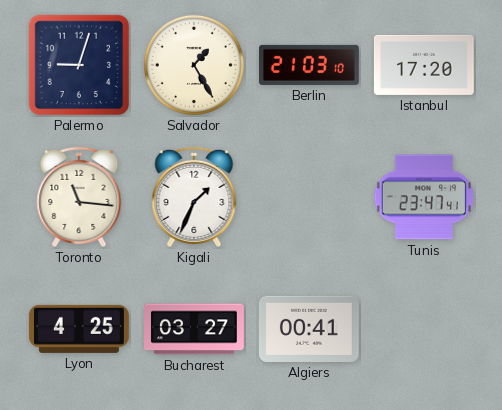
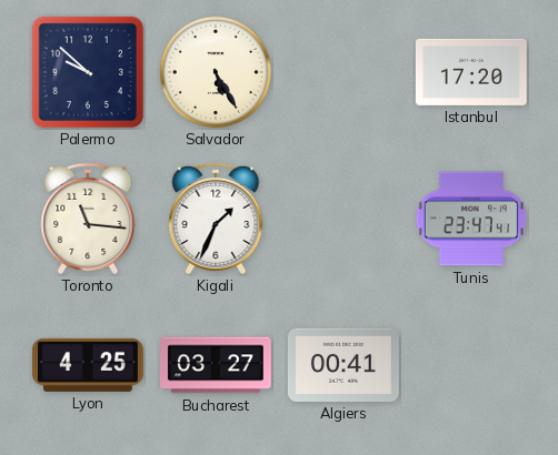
Palermo: 9:03 -> 9:52 (88, 72)
Salvador: 1:25 -> 5:25 (216, 72)
Berlin: 21:03 -> none (310, 65)
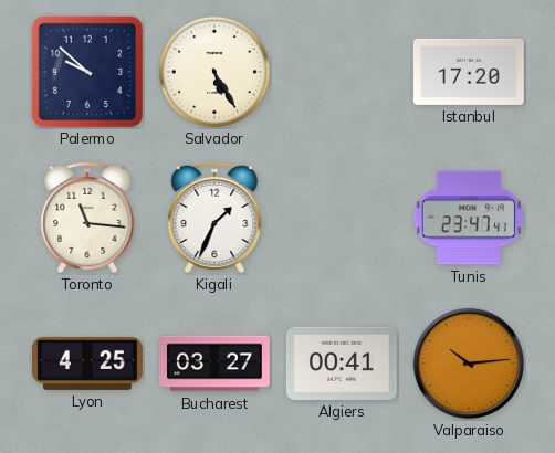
Valparaiso: none -> 10:14 (469, 364)
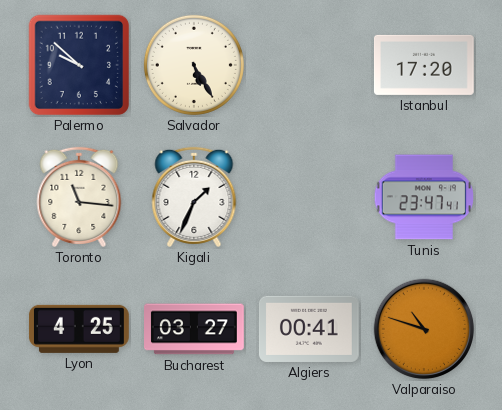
Valparaiso: 10:14 -> 10:48 (424, 329)
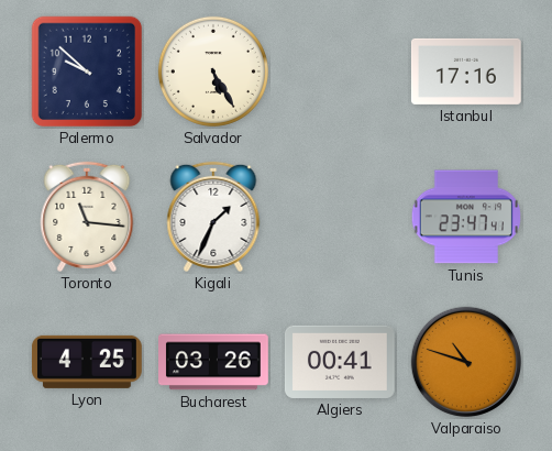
Istanbul: 17:20 -> 17:16 (466, 71)
Bucharest: 03:27 -> 03:26 (214, 362)
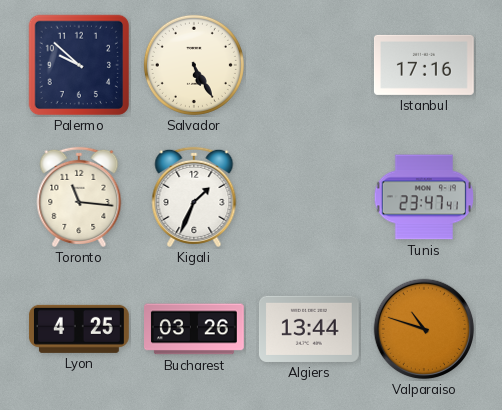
Algiers: 00:41 -> 13:44 (309, 329)
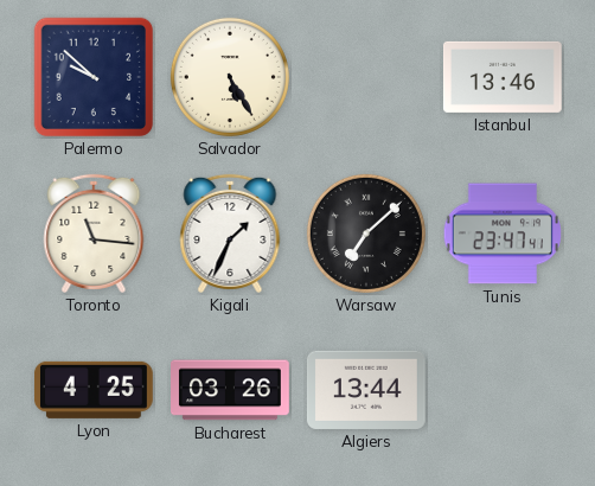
Istanbul: 17:16 -> 13:46 (503, 77)
Warsaw: none -> 7:08 (366, 234)
Valparaiso: 10:48 -> none (424, 329)
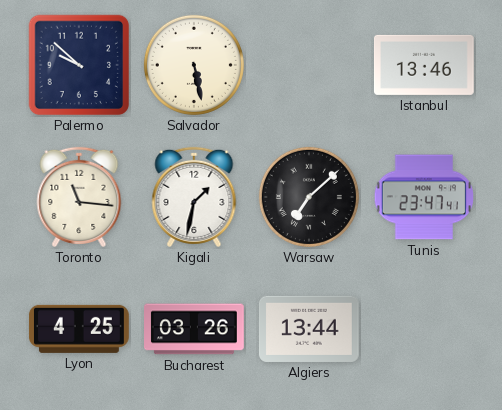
Salvador: 5:25 -> 5:28 (194, 65)
Kigali: 1:34 -> 1:32 (194, 197)
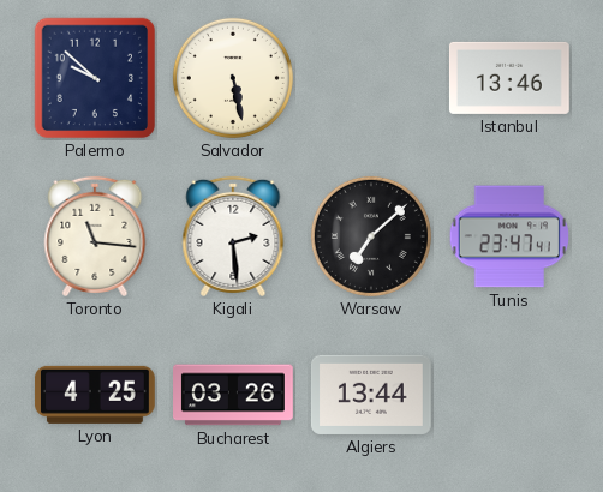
Kigali: 1:32 -> 2:29 (233, 236)
